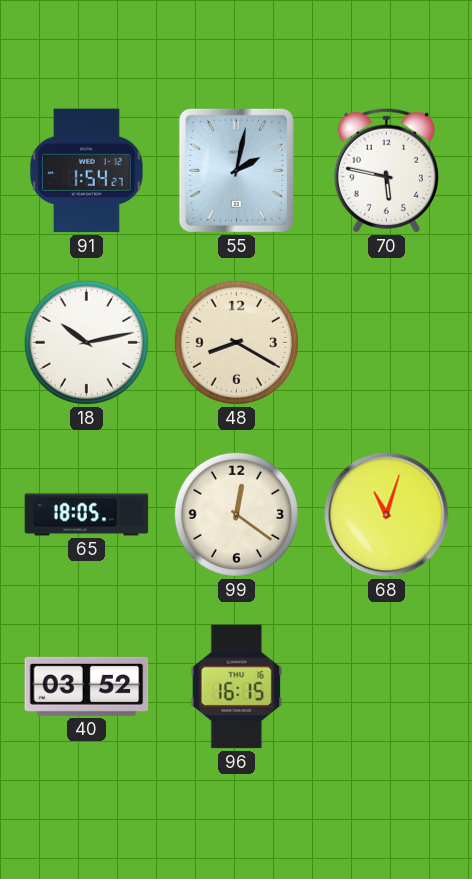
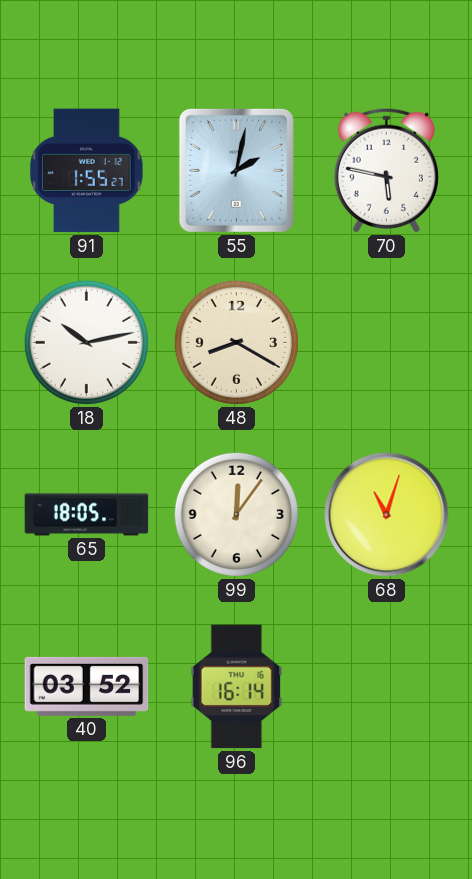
91: 1:54 -> 1:55 (87, 171)
99: 12:21 -> 12:06 (236, 514)
96: 16:15 -> 16:14 (237, 687)
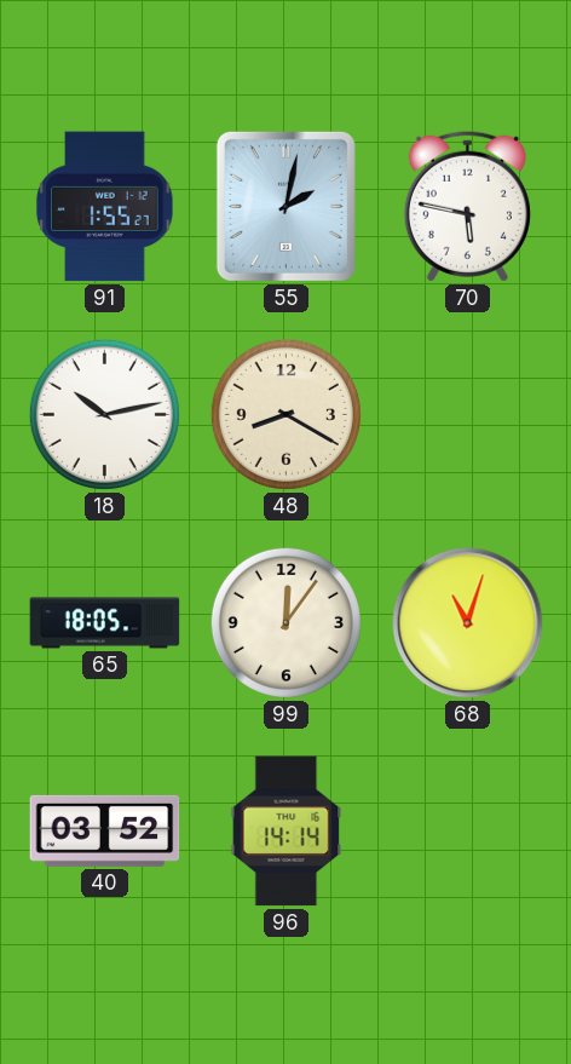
96: 16:14 -> 14:14 (287, 832)
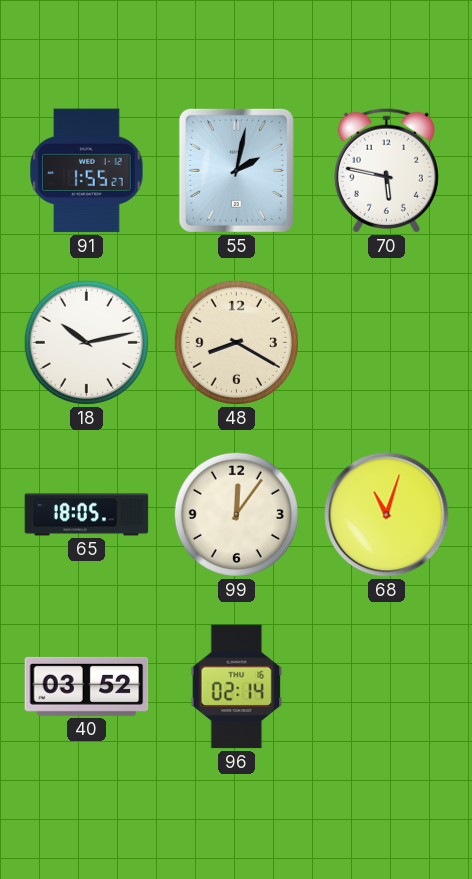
96: 14:14 -> 02:14 (237, 687)
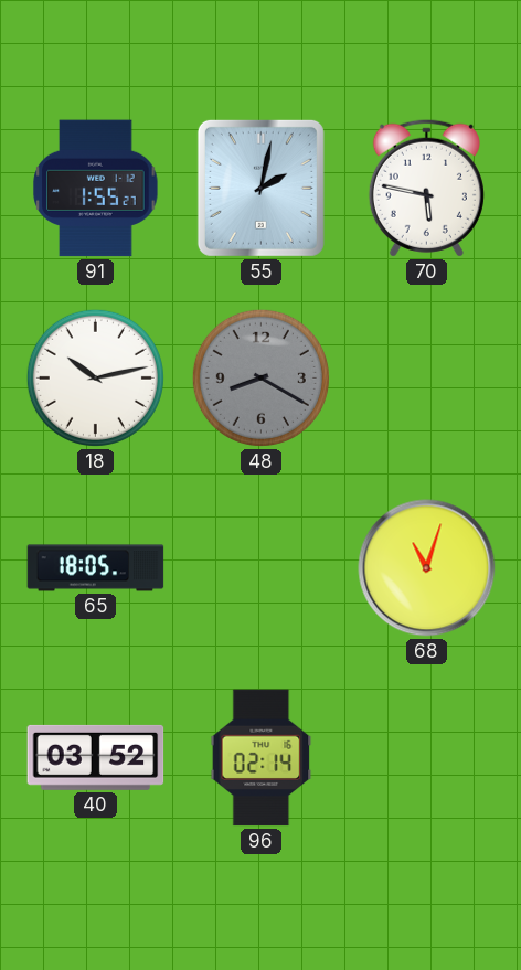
48 dial: cream -> grey (260, 377)
99: 12:06 -> none (236, 514)
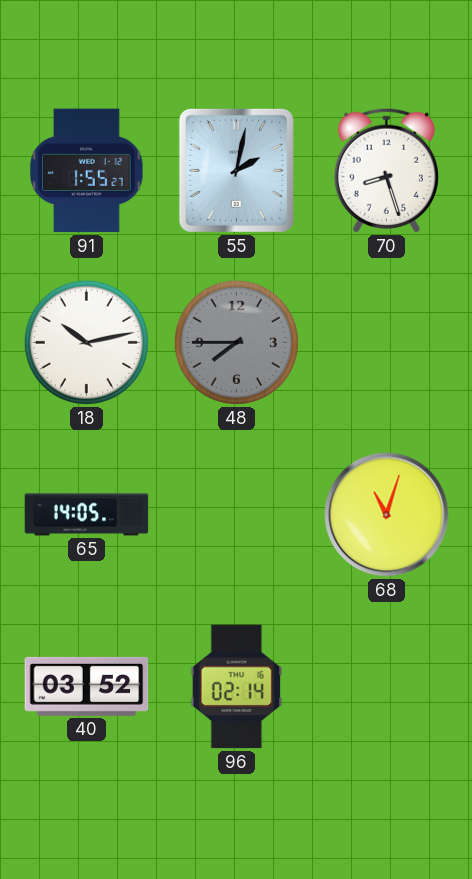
70: 5:47 -> 8:27 (386, 170)
48: 8:20 -> 7:45 (236, 342)
65: 18:05 -> 14:05 (87, 515)
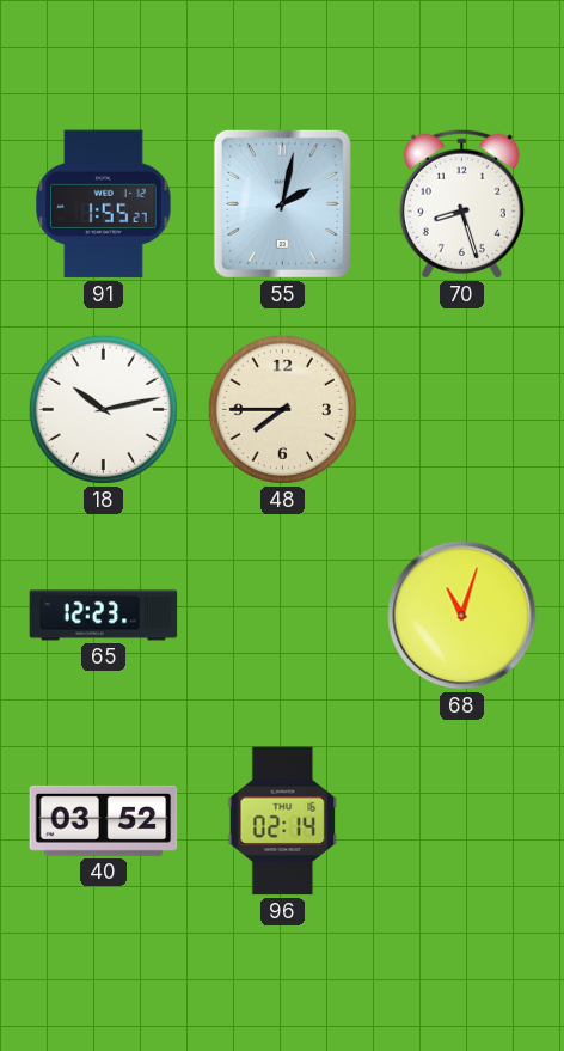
48 dial: grey -> cream (282, 409)
65: 14:05 -> 12:23 (104, 616)
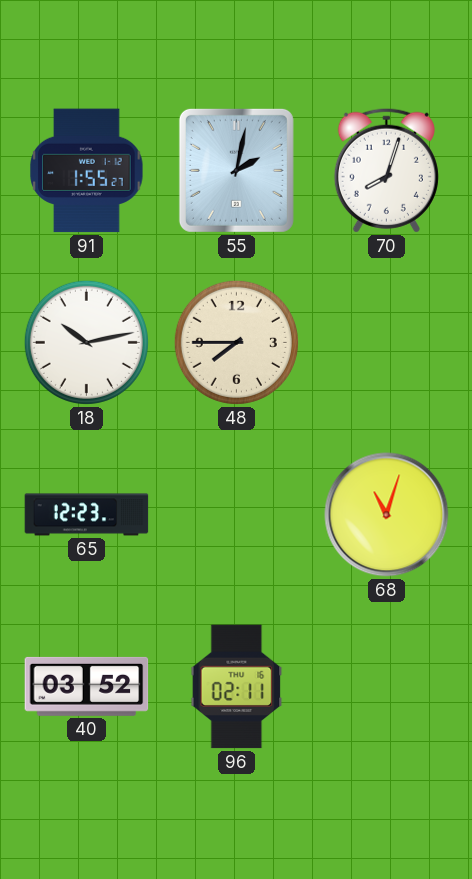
70: 8:27 -> 8:03 (386, 170)
96: 02:14 -> 02:11 (237, 687)
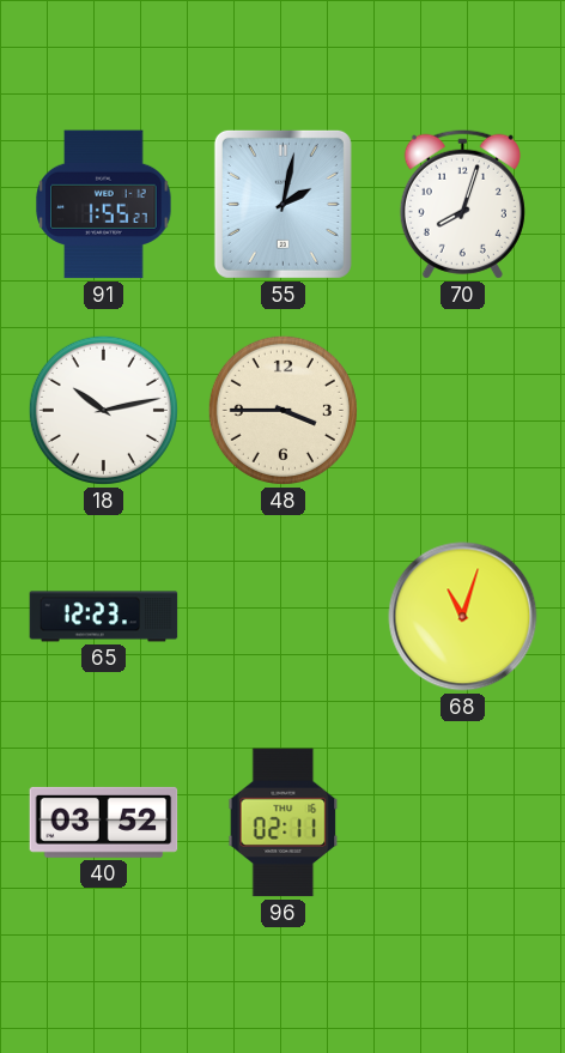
48: 7:45 -> 3:45 (282, 410)
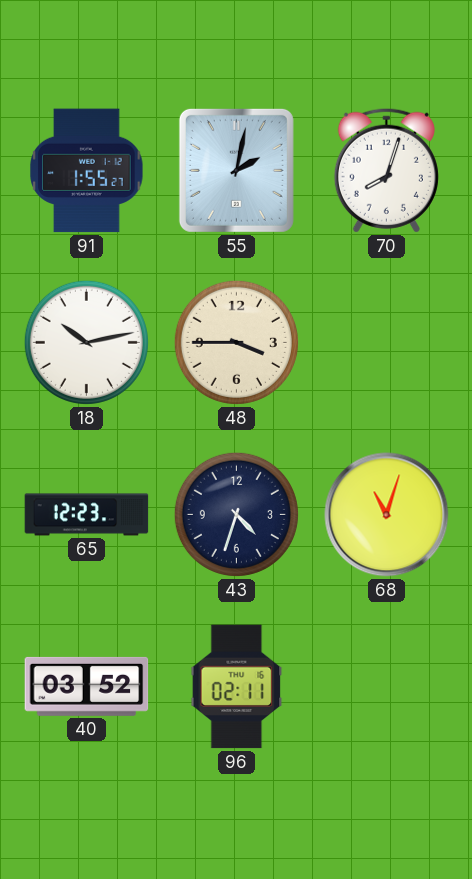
43: none -> 4:33 (236, 514)
